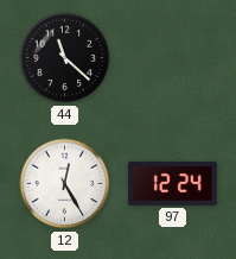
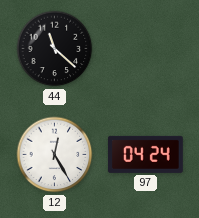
97: 12:24 -> 04:24 (145, 154)
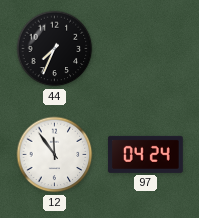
44: 11:22 -> 7:34 (55, 49)
12: 12:25 -> 11:54 (55, 155)
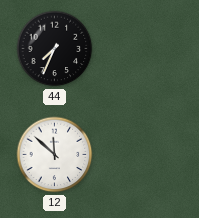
12: 11:54 -> 11:52 (55, 155)
97: 04:24 -> none (145, 154)
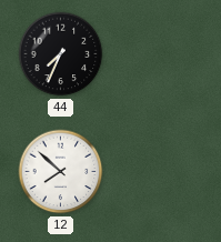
12: 11:52 -> 7:52 (61, 172)
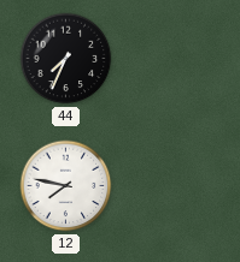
12: 7:52 -> 7:47 (66, 186)
